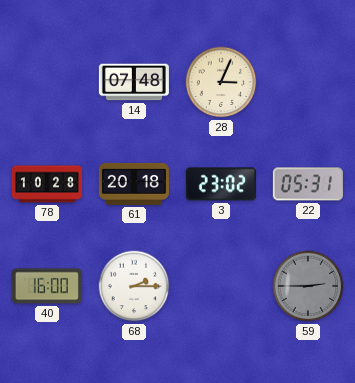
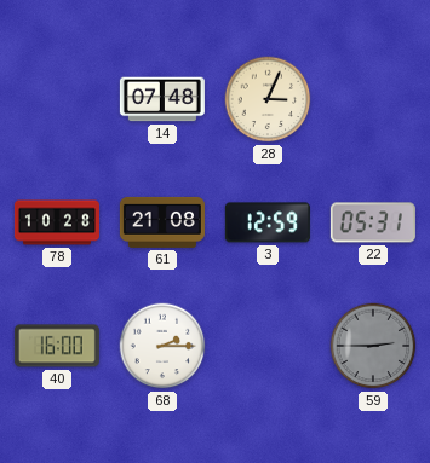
61: 20:18 -> 21:08 (162, 222)
3: 23:02 -> 12:59 (268, 222)
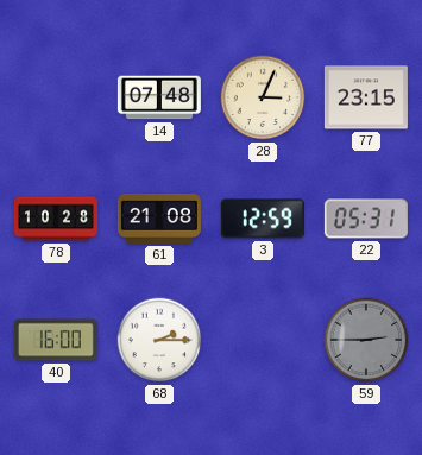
77: none -> 23:15 (366, 97)
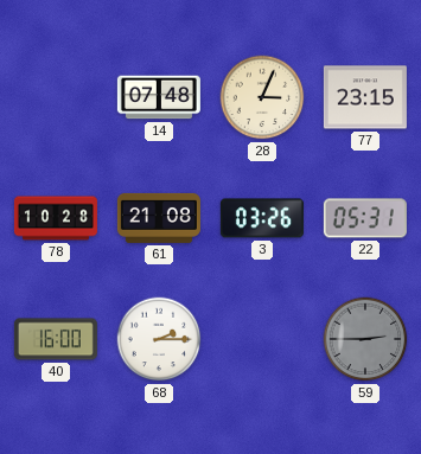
3: 12:59 -> 03:26 (262, 218)
